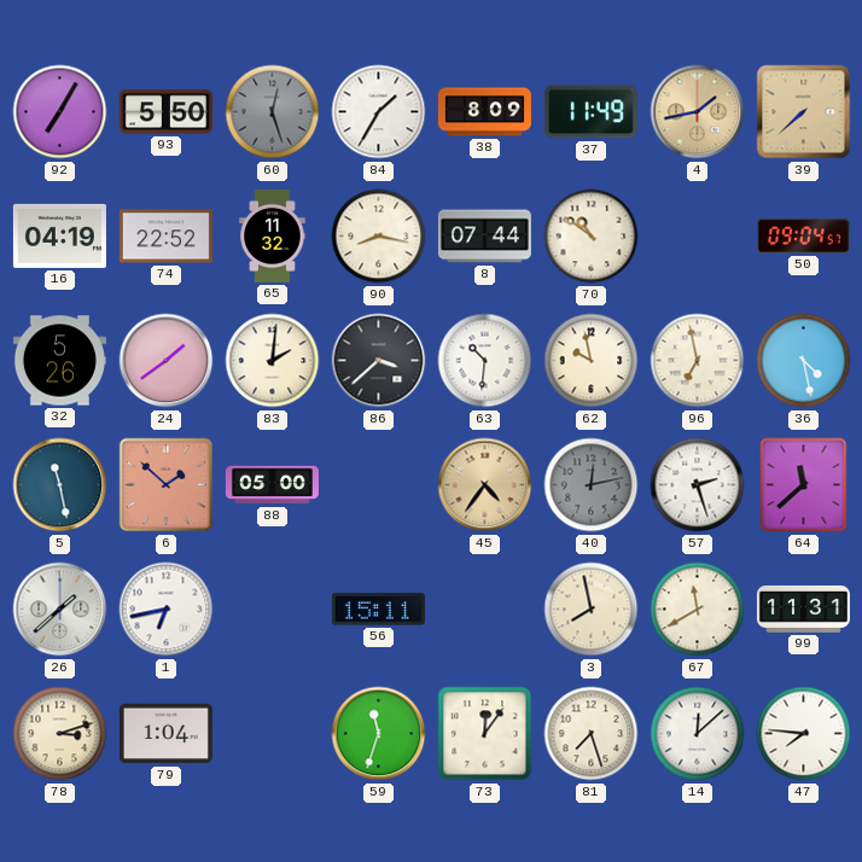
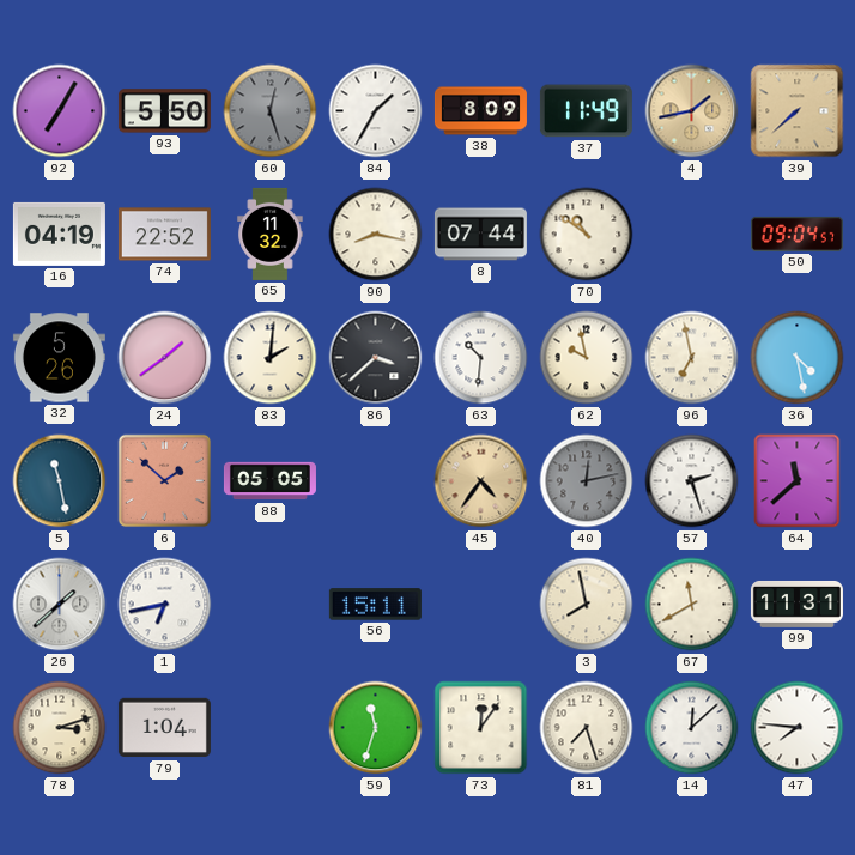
88: 05:00 -> 05:05 (269, 481)
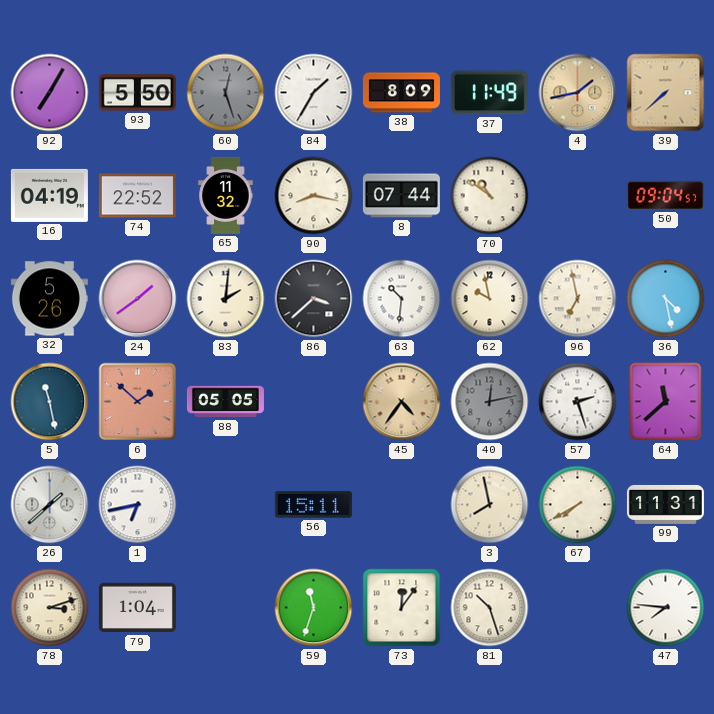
67: 11:40 -> 7:40 (578, 505)
81: 7:27 -> 10:27 (490, 608)
14: 12:08 -> none (692, 728)
